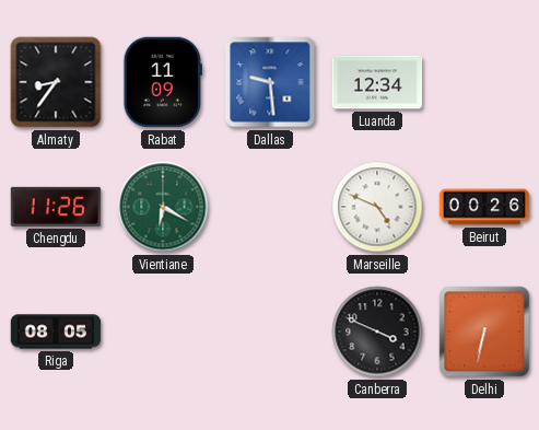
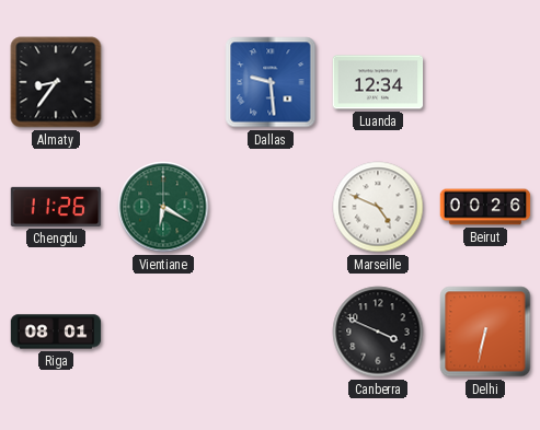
Rabat: 11:09 -> none (162, 82)
Riga: 08:05 -> 08:01 (56, 332)
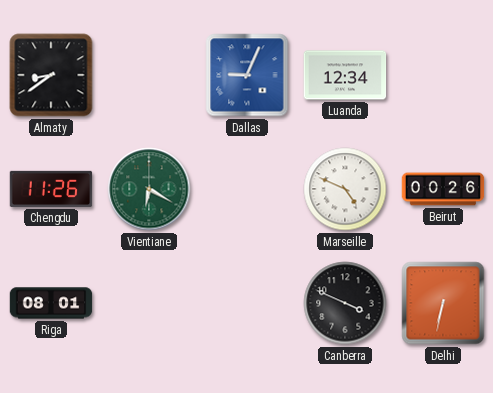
Almaty: 8:36 -> 8:39 (51, 75)
Dallas: 9:29 -> 9:04 (247, 75)
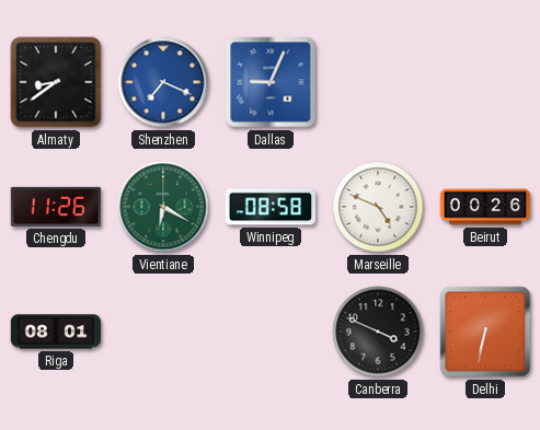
Shenzhen: none -> 7:19 (163, 82)
Luanda: 12:34 -> none (345, 75)
Winnipeg: none -> 08:58 (271, 207)
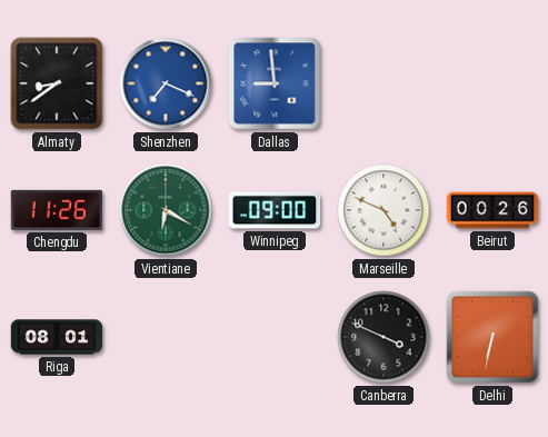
Dallas: 9:04 -> 8:59 (275, 83)
Winnipeg: 08:58 -> 09:00 (275, 210)
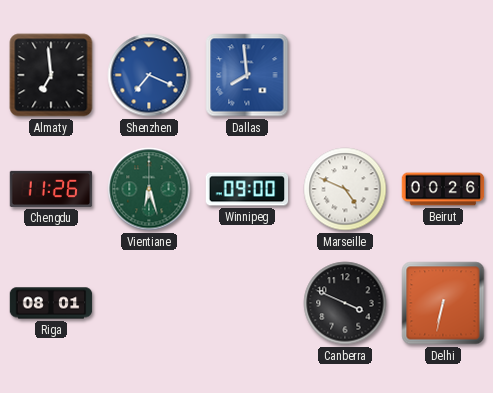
Almaty: 8:39 -> 6:59 (51, 75)
Dallas: 8:59 -> 7:59 (247, 75)
Vientiane: 6:20 -> 6:27 (149, 189)
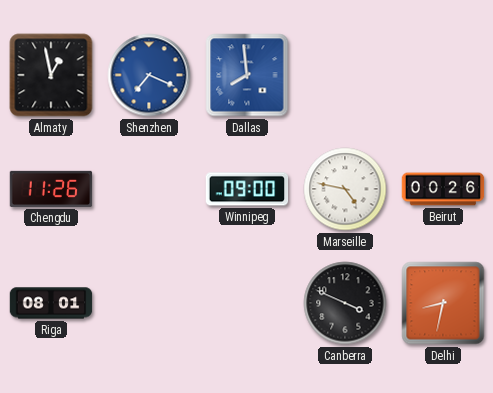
Almaty: 6:59 -> 12:58 (51, 75)
Vientiane: 6:27 -> none (149, 189)
Marseille: 4:49 -> 4:47 (345, 189)
Delhi: 6:32 -> 8:32 (443, 303)
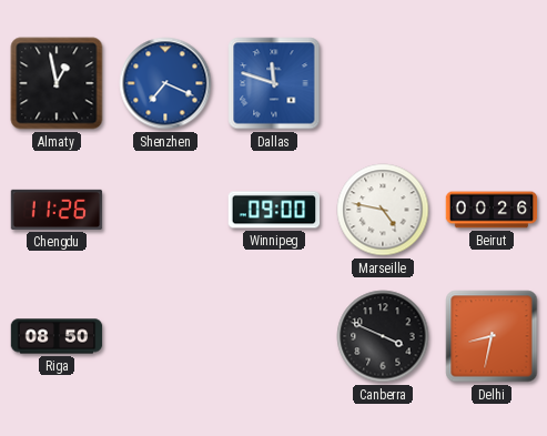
Dallas: 7:59 -> 11:48 (274, 83)
Riga: 08:01 -> 08:50 (57, 336)
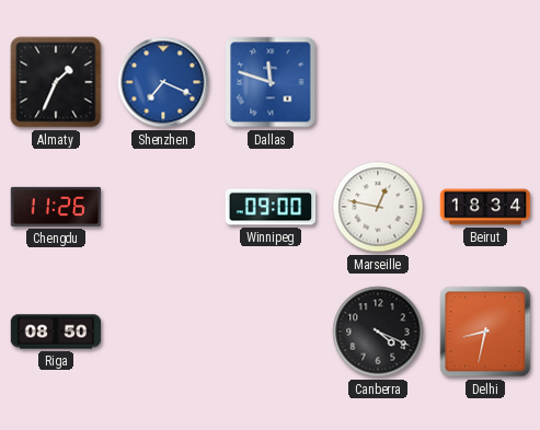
Almaty: 12:58 -> 1:34 (56, 82)
Marseille: 4:47 -> 12:47 (378, 207)
Beirut: 00:26 -> 18:34 (485, 207)
Canberra: 3:49 -> 4:19 (378, 332)
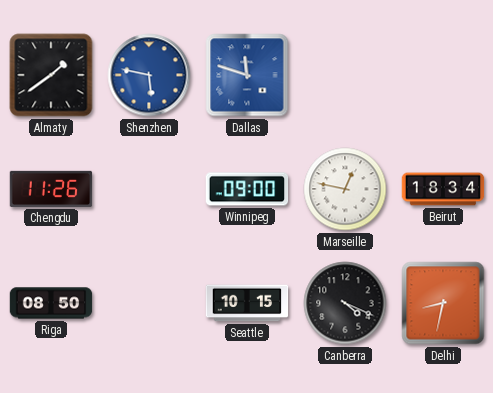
Almaty: 1:34 -> 1:39 (51, 75)
Shenzhen: 7:19 -> 5:47 (149, 75)
Seattle: none -> 10:15 (247, 303)
